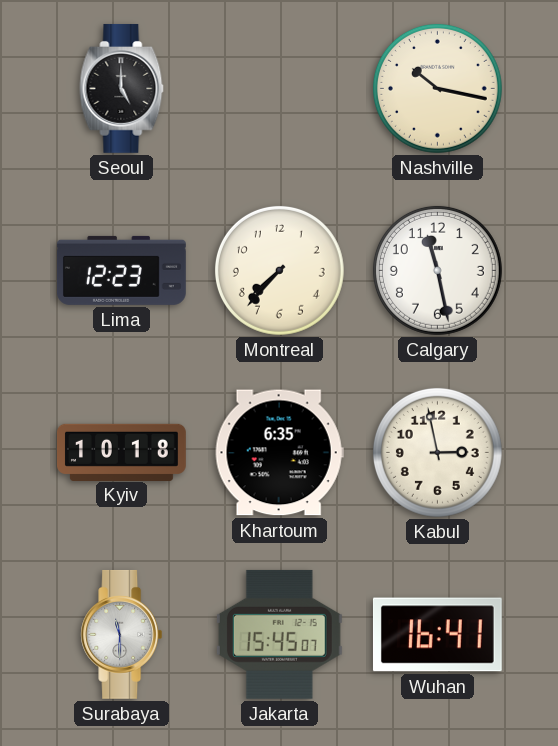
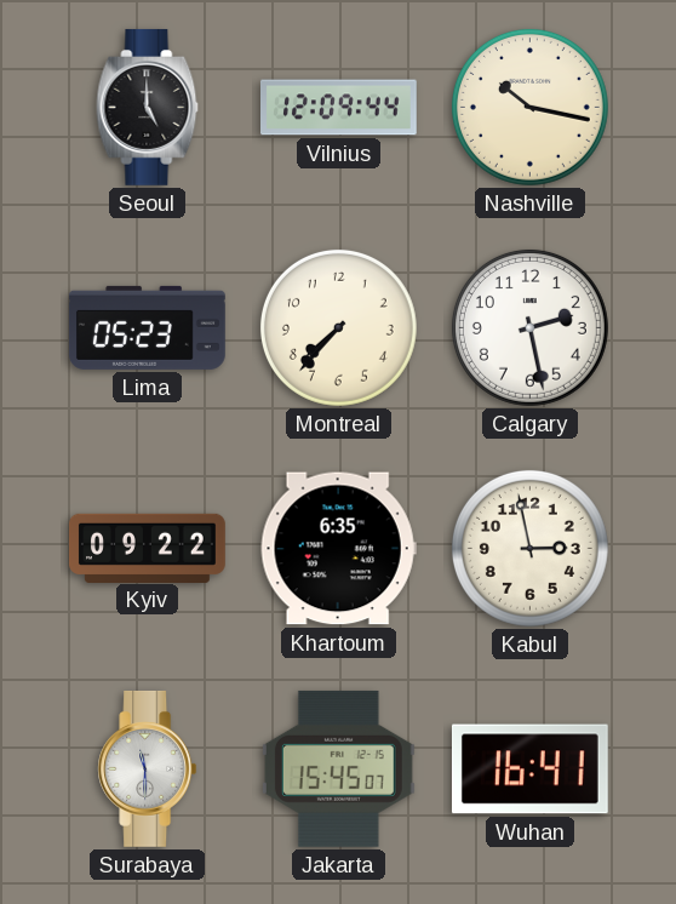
Vilnius: none -> 12:09 (339, 108)
Lima: 12:23 -> 05:23 (147, 327)
Calgary: 11:28 -> 2:28 (529, 327)
Kyiv: 10:18 -> 09:22 (148, 548)
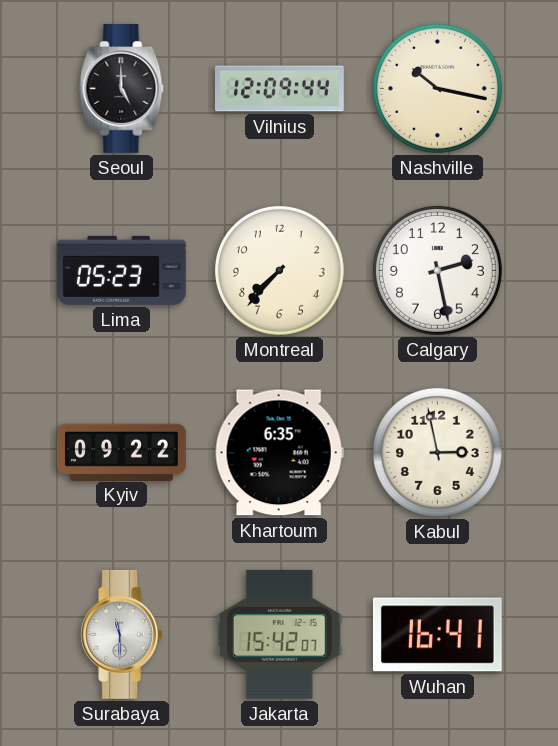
Jakarta: 15:45 -> 15:42 (279, 634)
